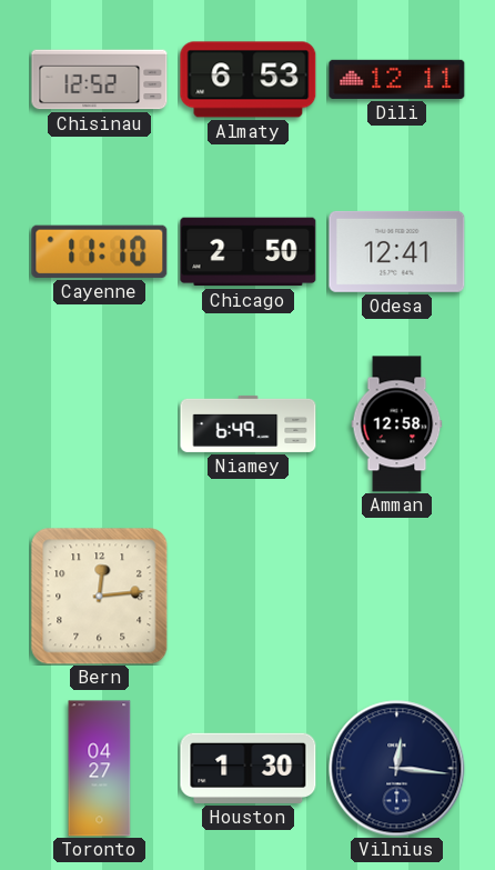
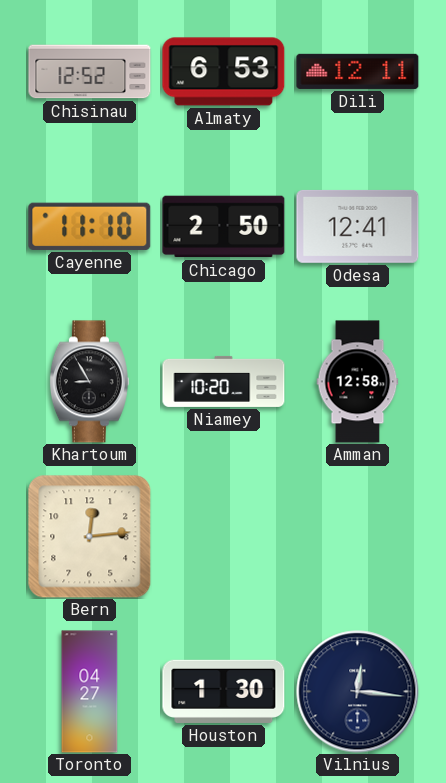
Khartoum: none -> 8:55 (89, 382)
Niamey: 6:49 -> 10:20 (224, 381)
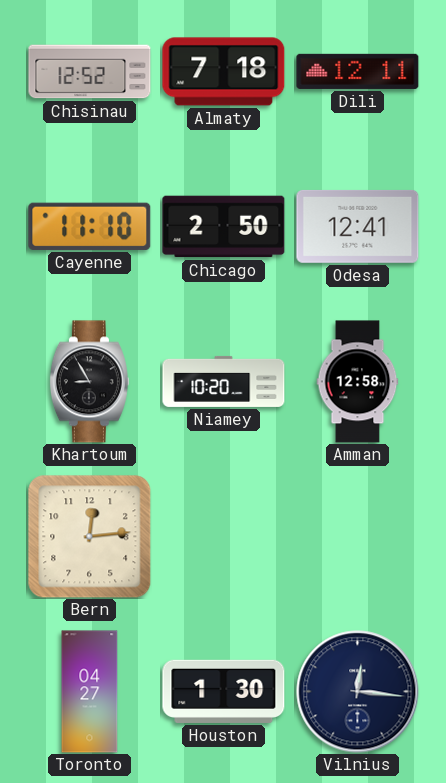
Almaty: 6:53 -> 7:18 (224, 72)
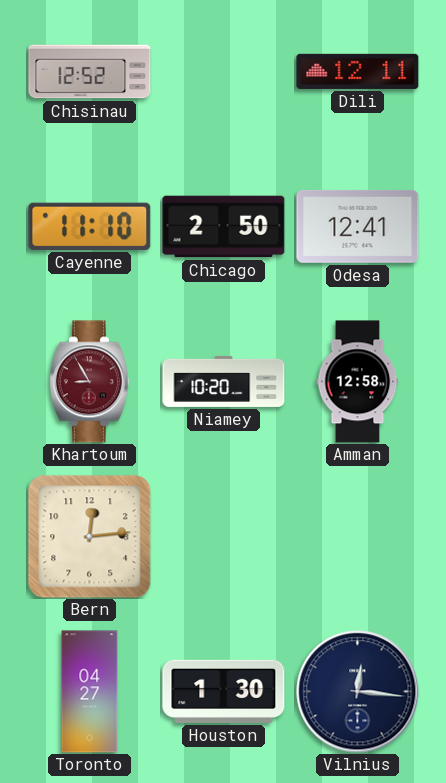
Almaty: 7:18 -> none (224, 72)
Khartoum dial: black -> burgundy (89, 382)
